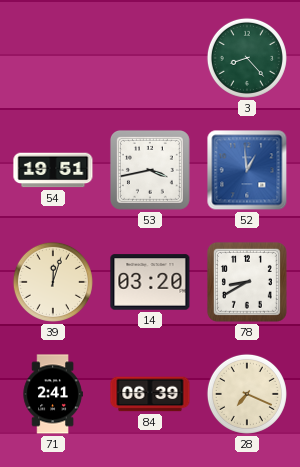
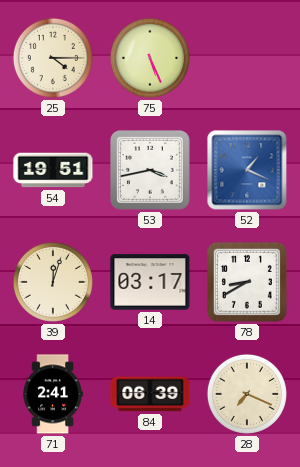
25: none -> 4:15 (53, 58)
75: none -> 5:26 (150, 58)
3: 8:23 -> none (247, 58)
52: 12:59 -> 1:19 (247, 170)
14: 03:20 -> 03:17 (150, 282)
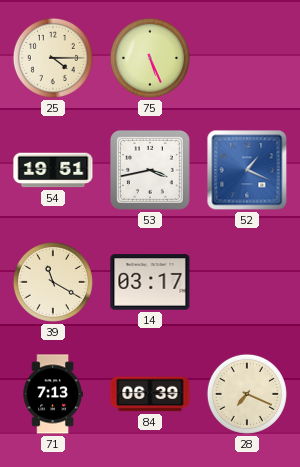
39: 12:03 -> 11:20 (53, 282)
78: 8:40 -> none (247, 282)
71: 2:41 -> 7:13 (53, 394)
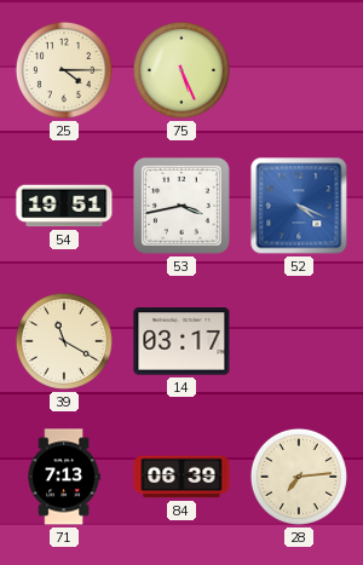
52: 1:19 -> 4:19 (299, 206)
28: 7:19 -> 7:14 (299, 477)
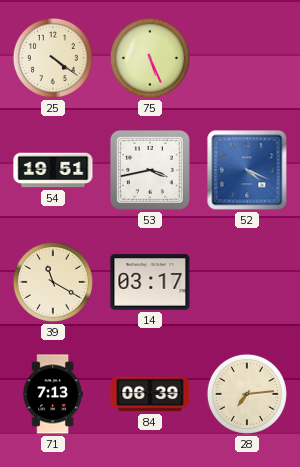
25: 4:15 -> 4:21 (53, 58)
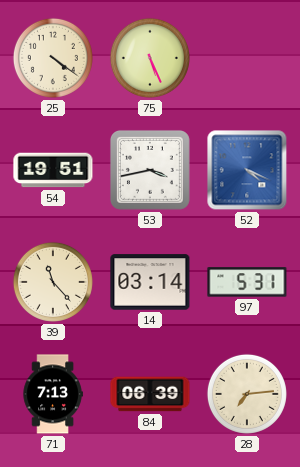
39: 11:20 -> 11:23 (53, 282)
14: 03:17 -> 03:14 (150, 282)
97: none -> 5:31 (247, 282)
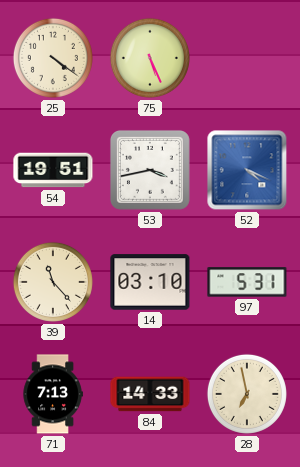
14: 03:14 -> 03:10 (150, 282)
84: 06:39 -> 14:33 (150, 394)
28: 7:14 -> 6:58 (247, 394)
